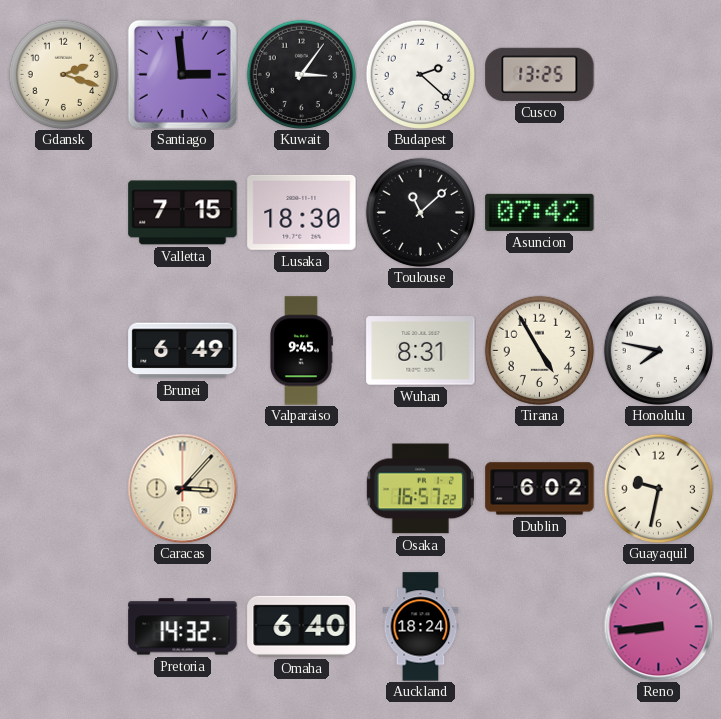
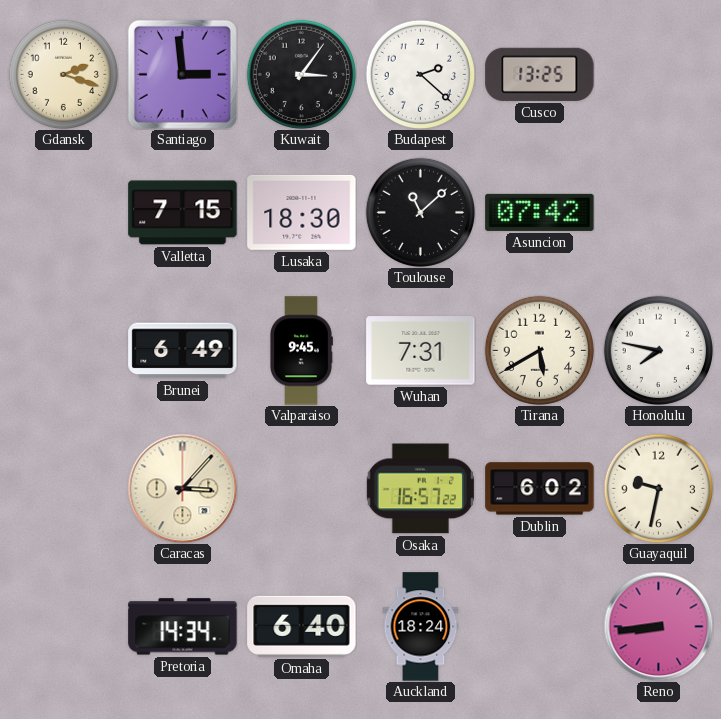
Wuhan: 8:31 -> 7:31 (421, 351)
Tirana: 4:55 -> 5:40 (539, 350)
Pretoria: 14:32 -> 14:34 (183, 627)
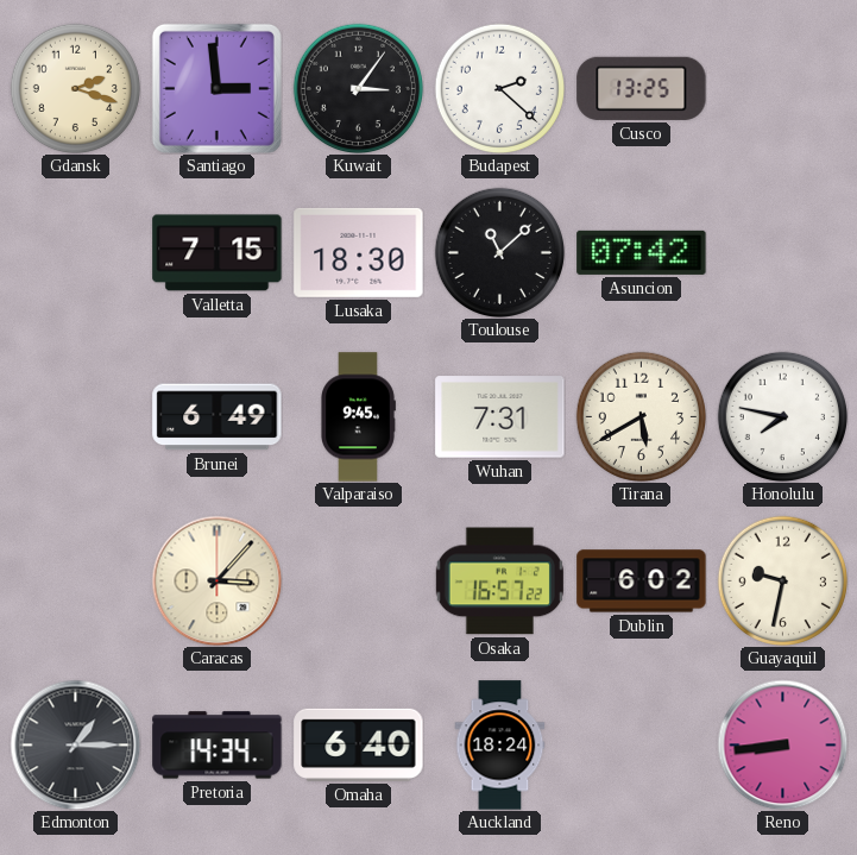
Edmonton: none -> 1:15 (75, 744)
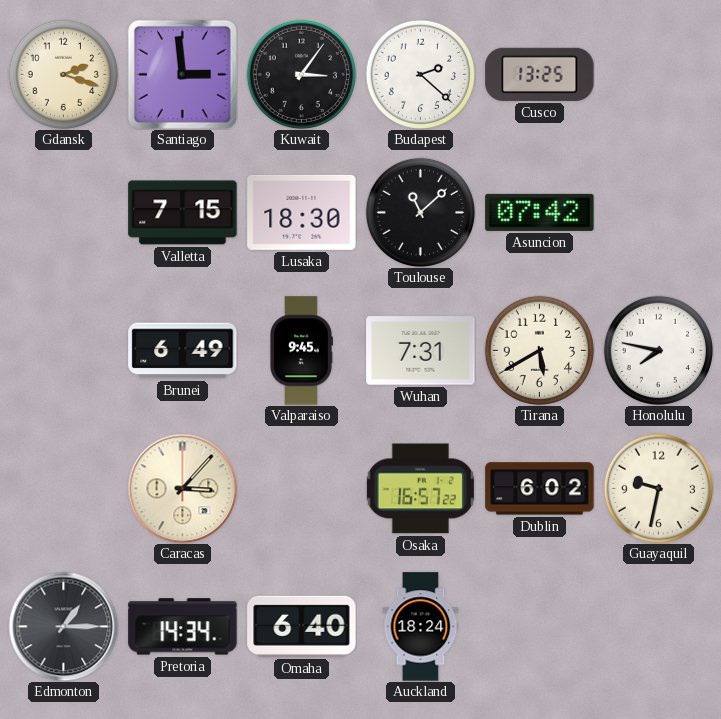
Reno: 8:44 -> none (782, 744)
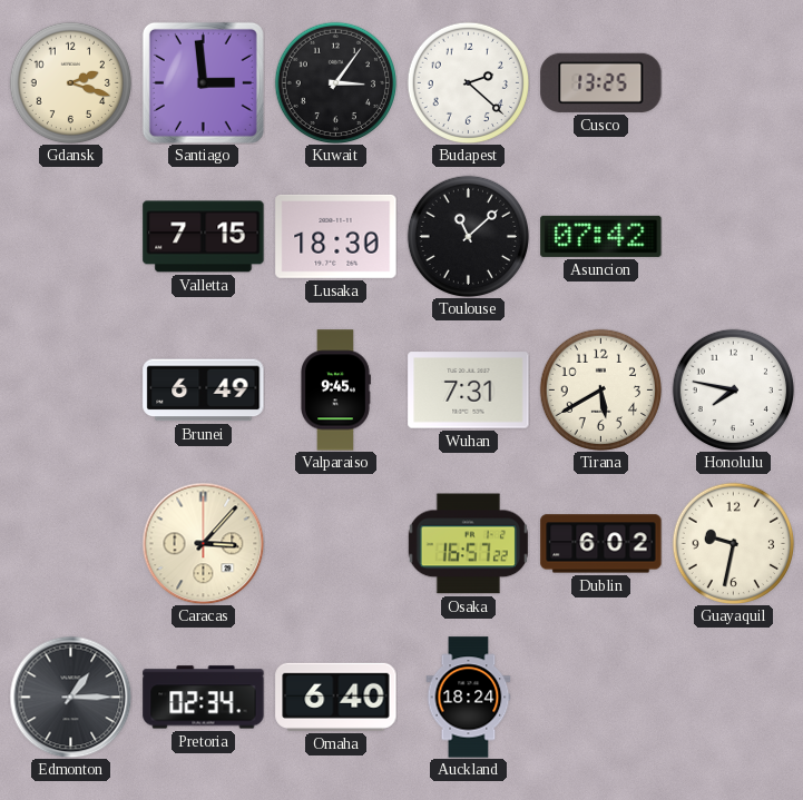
Pretoria: 14:34 -> 02:34 (204, 698)
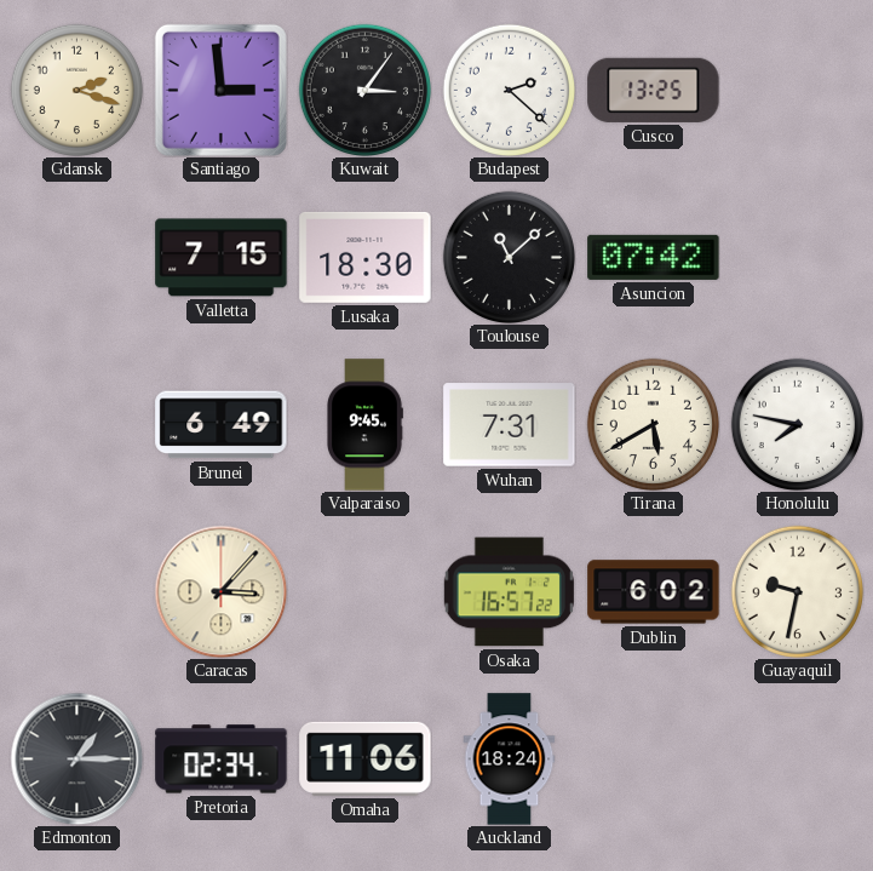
Omaha: 6:40 -> 11:06 (366, 758)
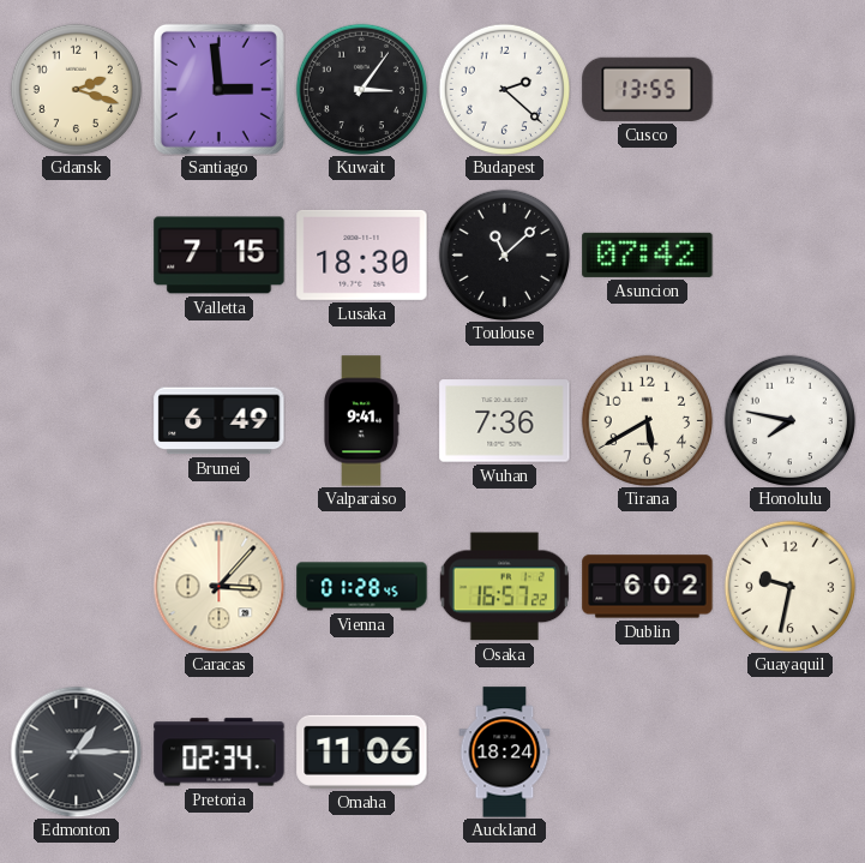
Cusco: 13:25 -> 13:55 (648, 89)
Valparaiso: 9:45 -> 9:41 (362, 421)
Wuhan: 7:31 -> 7:36 (505, 421)
Vienna: none -> 01:28 (362, 587)
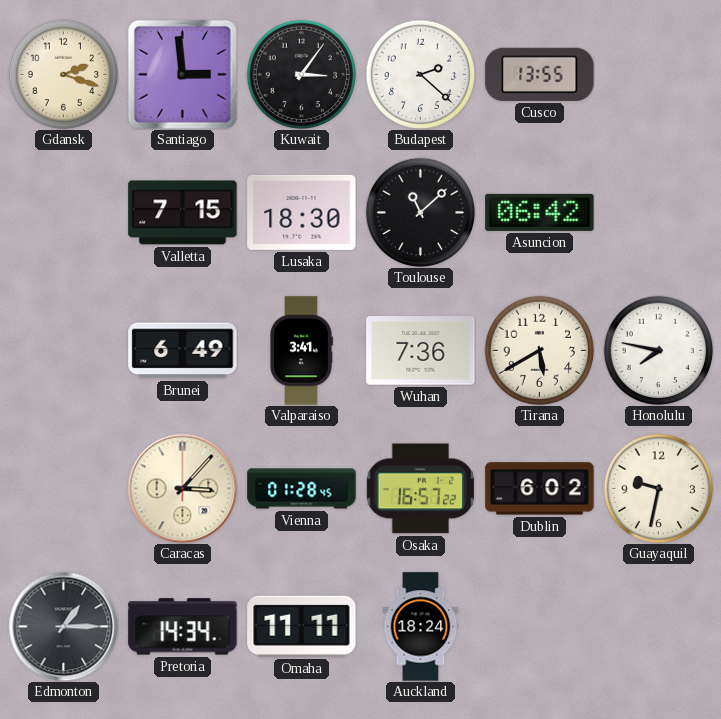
Asuncion: 07:42 -> 06:42 (540, 212)
Valparaiso: 9:41 -> 3:41 (302, 351)
Pretoria: 02:34 -> 14:34 (183, 627)
Omaha: 11:06 -> 11:11 (302, 626)
